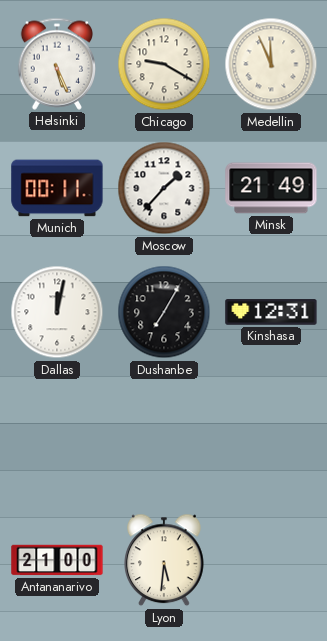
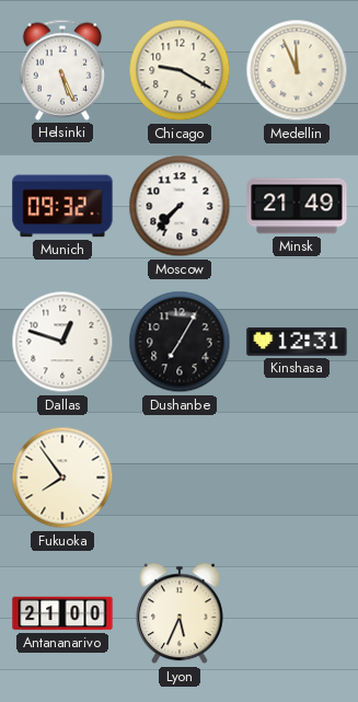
Munich: 00:11 -> 09:32 (62, 206)
Moscow: 1:37 -> 7:37 (180, 206)
Dallas: 12:02 -> 12:48 (62, 342)
Fukuoka: none -> 7:54 (62, 477)
Lyon: 5:31 -> 5:34 (181, 613)
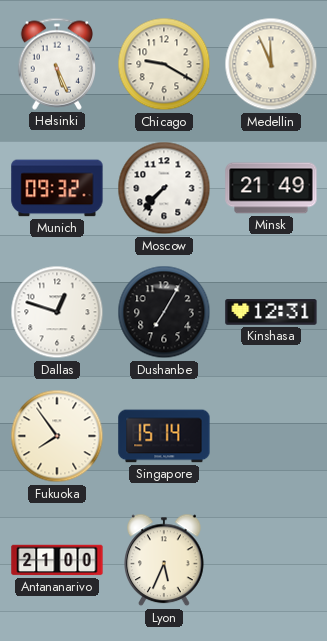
Singapore: none -> 15:14 (164, 436)
